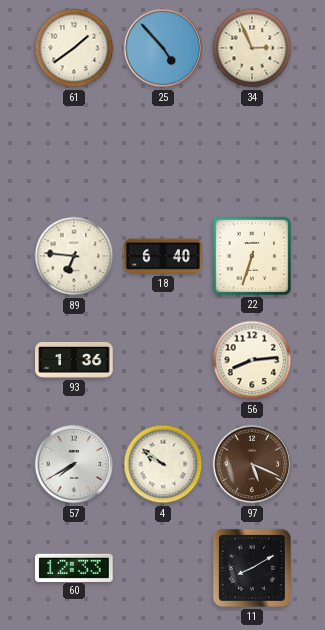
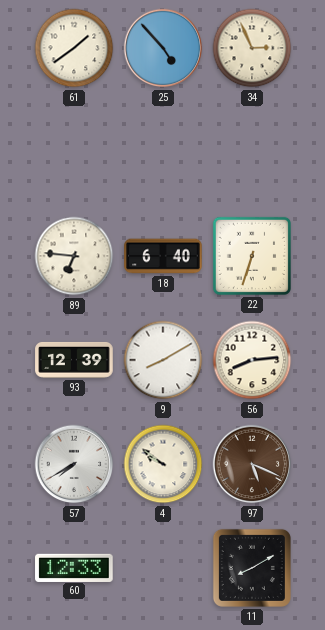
93: 1:36 -> 12:39 (74, 360)
9: none -> 8:10 (163, 360)
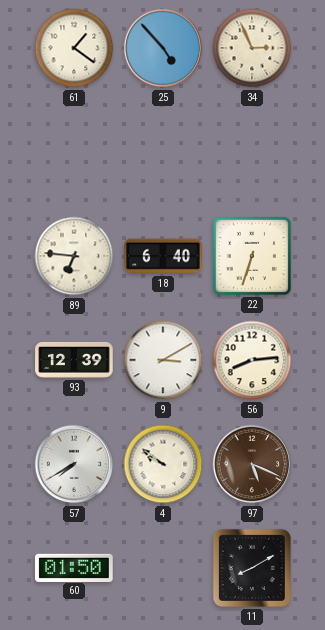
61: 1:39 -> 1:21 (74, 48)
9: 8:10 -> 3:10 (163, 360)
60: 12:33 -> 01:50 (74, 567)
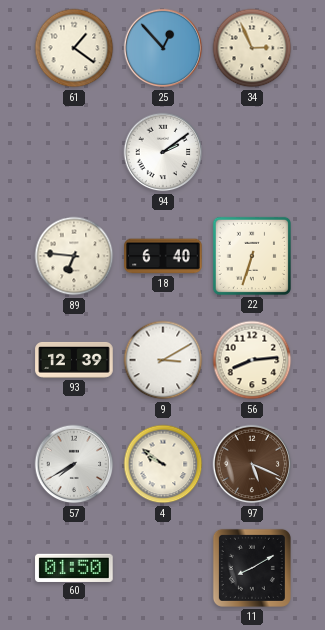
25: 4:53 -> 12:53 (163, 48)
94: none -> 2:09 (163, 152)
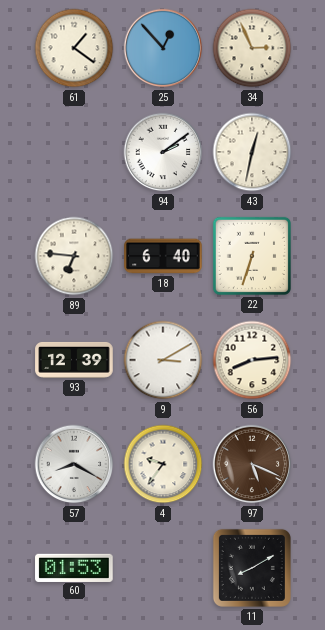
43: none -> 12:32 (252, 152)
57: 7:40 -> 8:20 (74, 464)
4: 9:51 -> 9:36 (163, 464)
60: 01:50 -> 01:53 (74, 567)
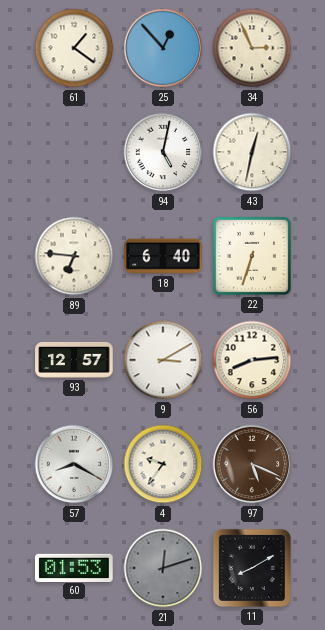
94: 2:09 -> 5:02 (163, 152)
93: 12:39 -> 12:57 (74, 360)
21: none -> 12:12 (163, 568)
